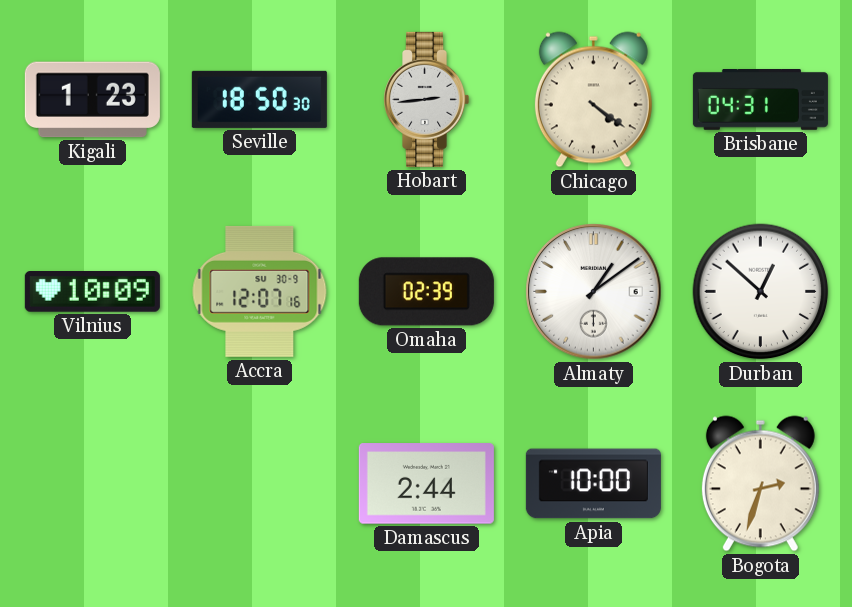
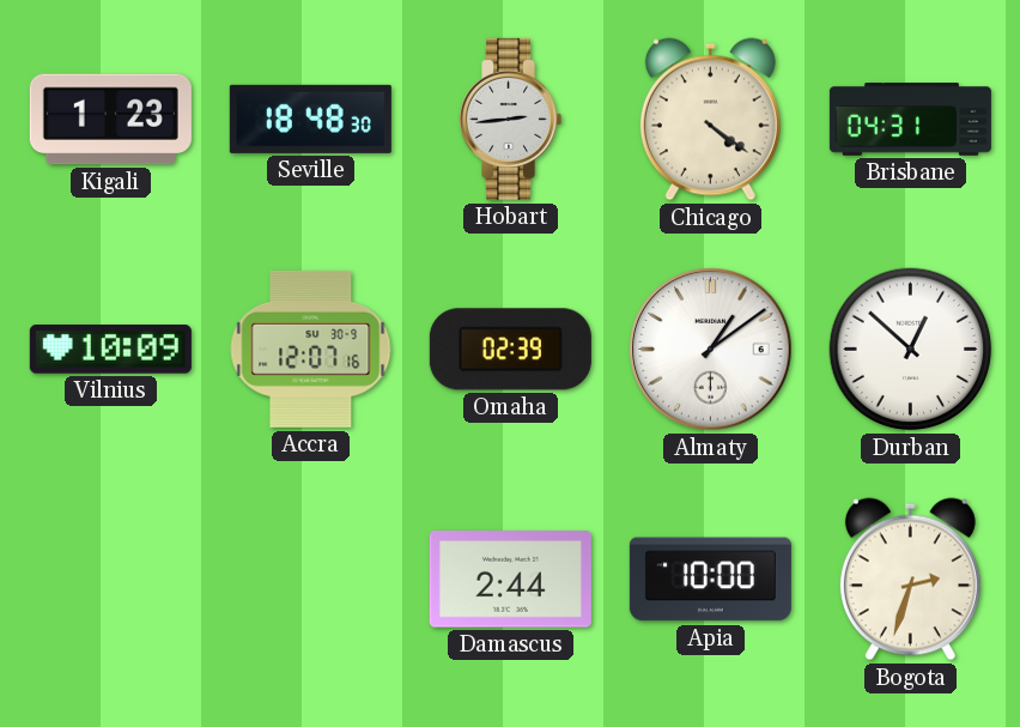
Seville: 18:50 -> 18:48 (310, 119)
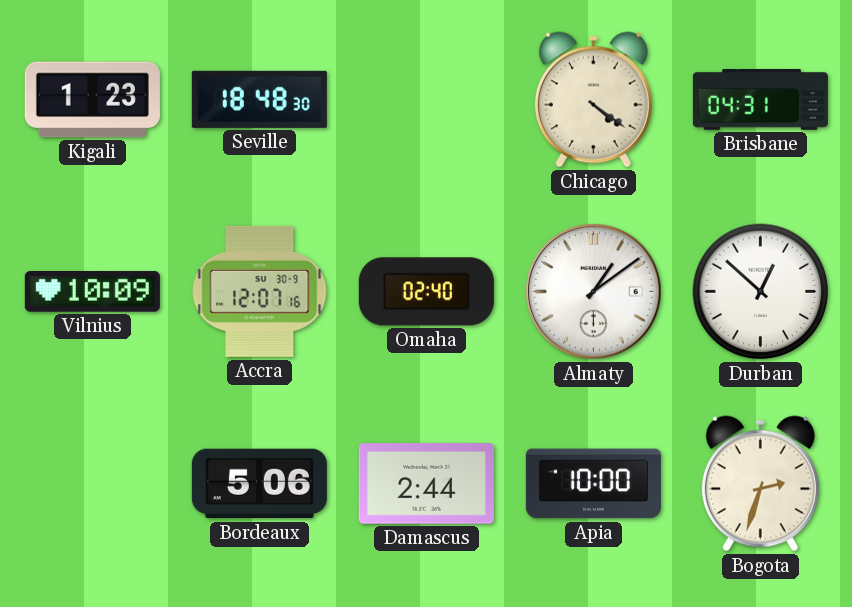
Hobart: 2:44 -> none (511, 119)
Omaha: 02:39 -> 02:40 (426, 292)
Bordeaux: none -> 5:06 (259, 484)
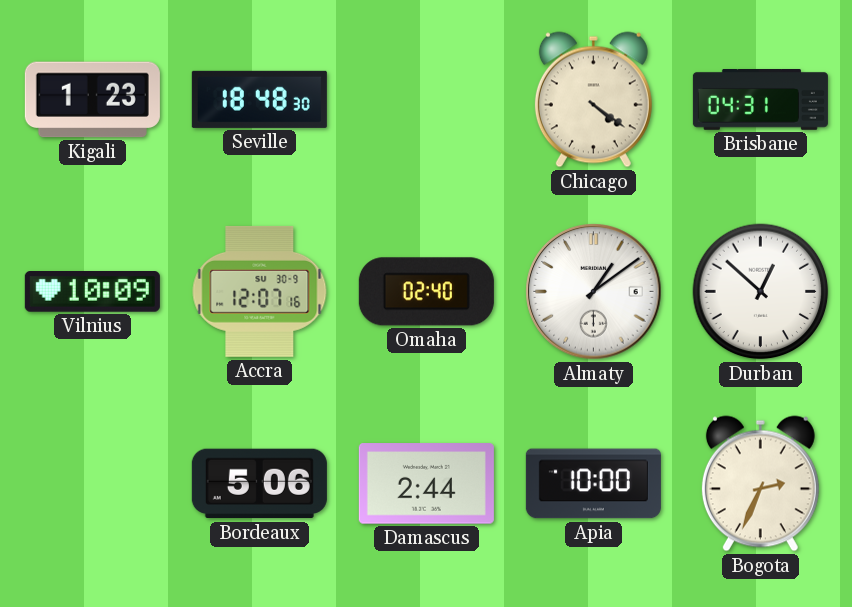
Bogota: 2:33 -> 2:34 (760, 484)
